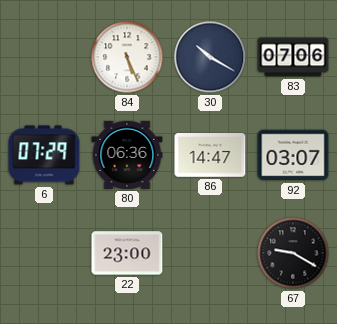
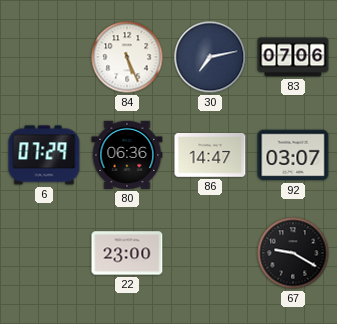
30: 10:20 -> 7:13 (210, 57)
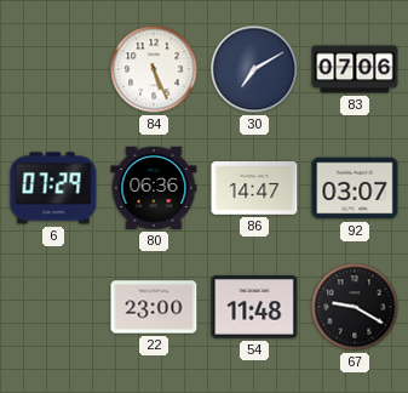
30: 7:13 -> 7:10 (254, 69)
54: none -> 11:48 (254, 307)
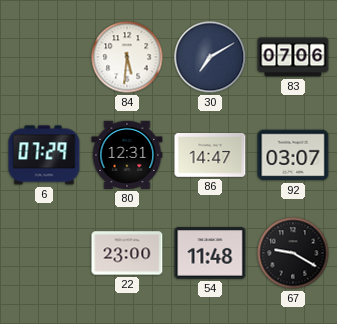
84: 5:26 -> 5:31 (127, 57)
80: 06:36 -> 12:31 (127, 155)
